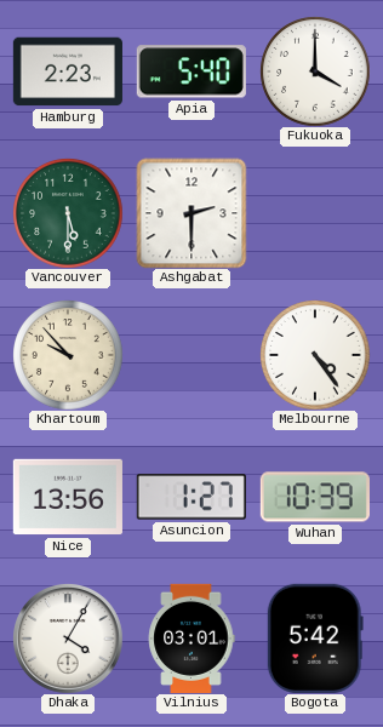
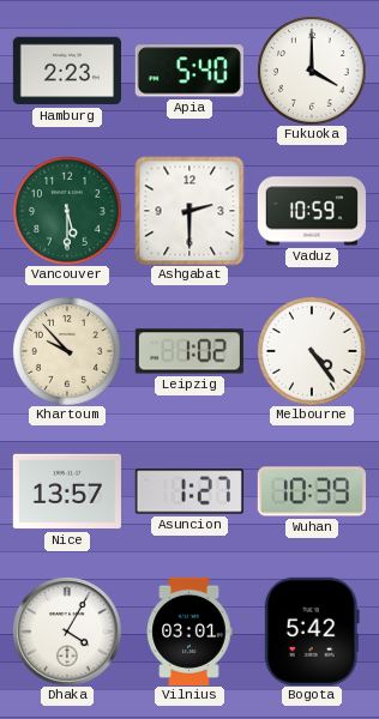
Vaduz: none -> 10:59 (312, 211)
Leipzig: none -> 1:02 (189, 351)
Nice: 13:56 -> 13:57 (67, 491)
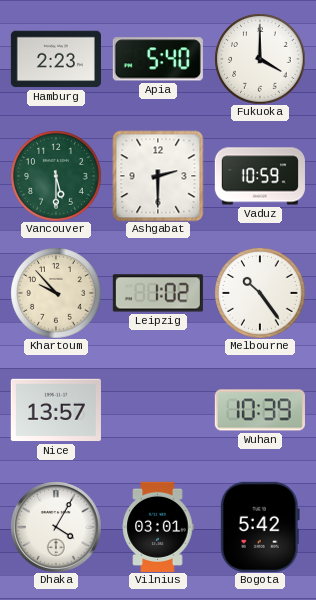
Melbourne: 4:24 -> 10:24 (260, 293)
Asuncion: 1:27 -> none (189, 491)
